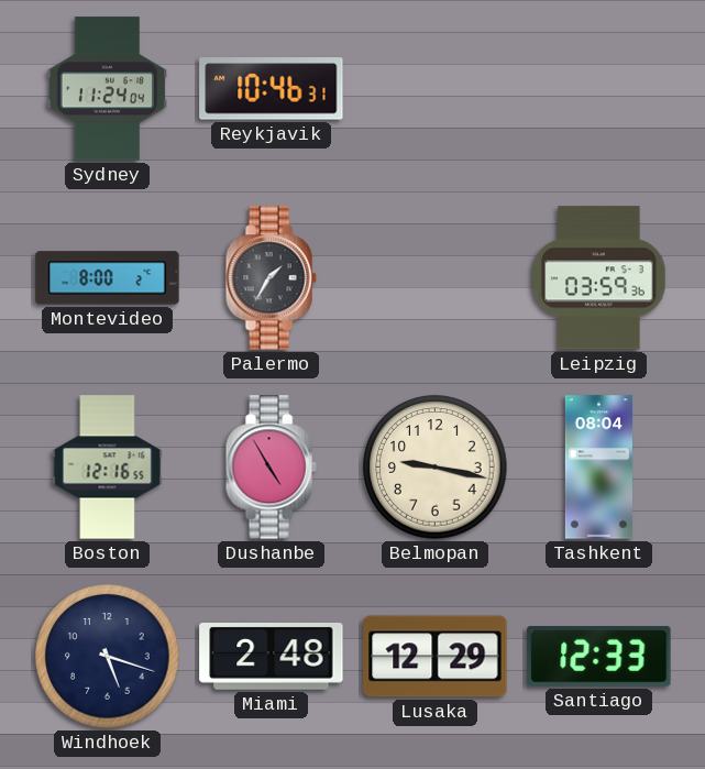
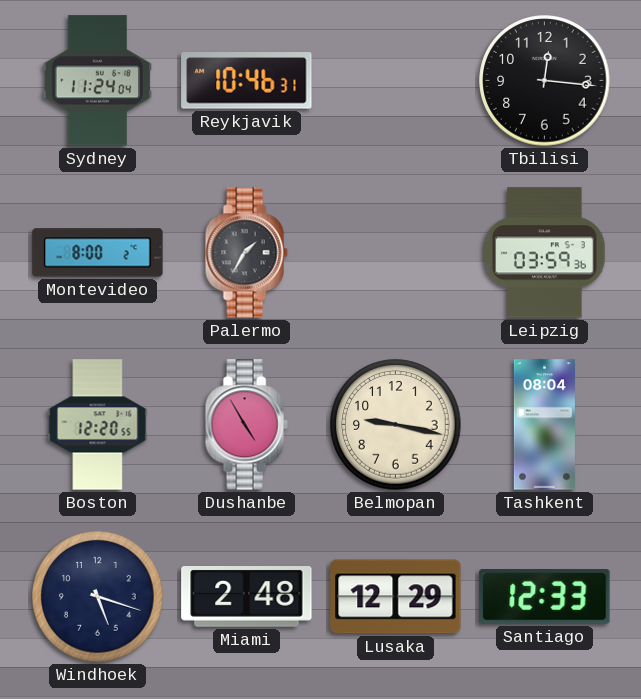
Tbilisi: none -> 12:16 (545, 81)
Boston: 12:16 -> 12:20 (98, 425)
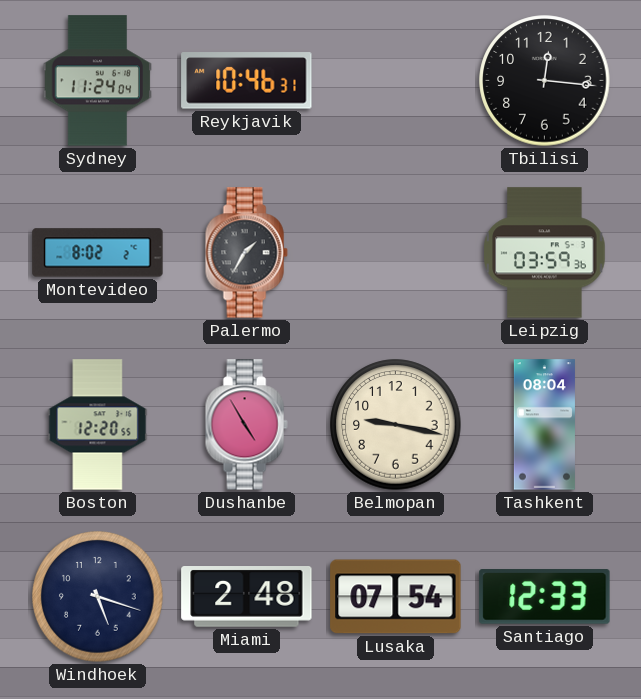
Montevideo: 8:00 -> 8:02 (98, 253)
Lusaka: 12:29 -> 07:54 (396, 597)
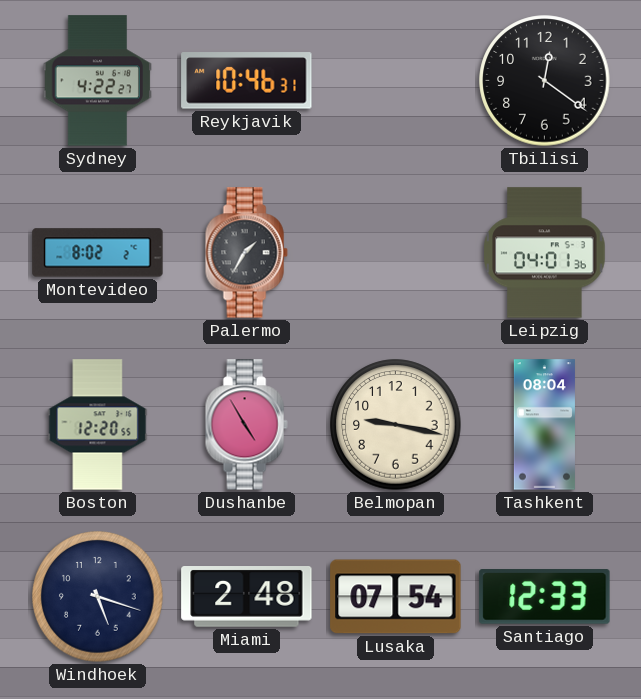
Sydney: 11:24 -> 4:22 (97, 81)
Tbilisi: 12:16 -> 12:21 (545, 81)
Leipzig: 03:59 -> 04:01 (545, 253)
